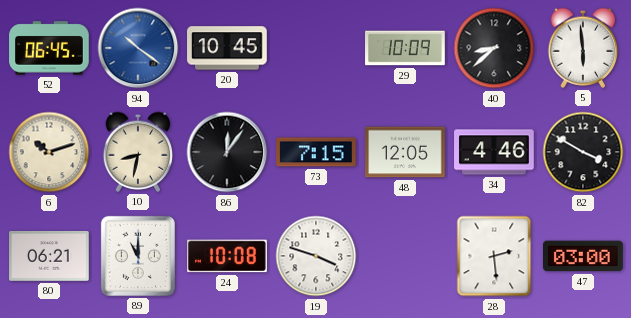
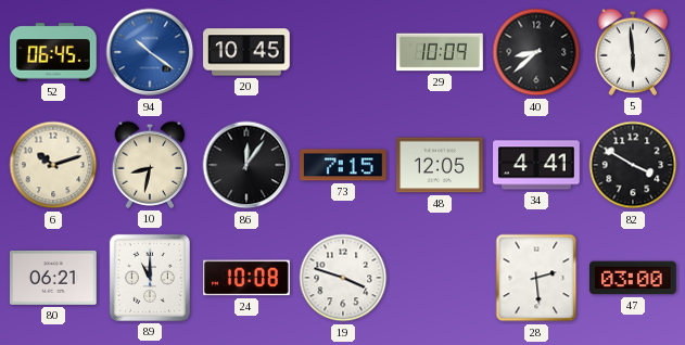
34: 4:46 -> 4:41 (536, 165)
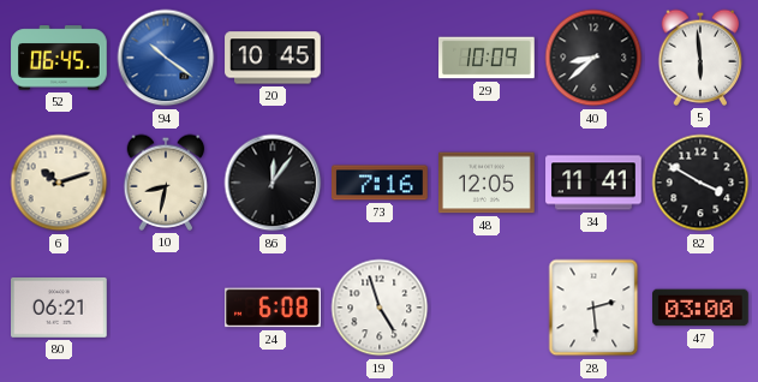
73: 7:15 -> 7:16 (381, 183)
34: 4:41 -> 11:41 (593, 183)
89: 11:00 -> none (150, 278)
24: 10:08 -> 6:08 (274, 308)
19: 3:48 -> 4:57 (380, 308)
